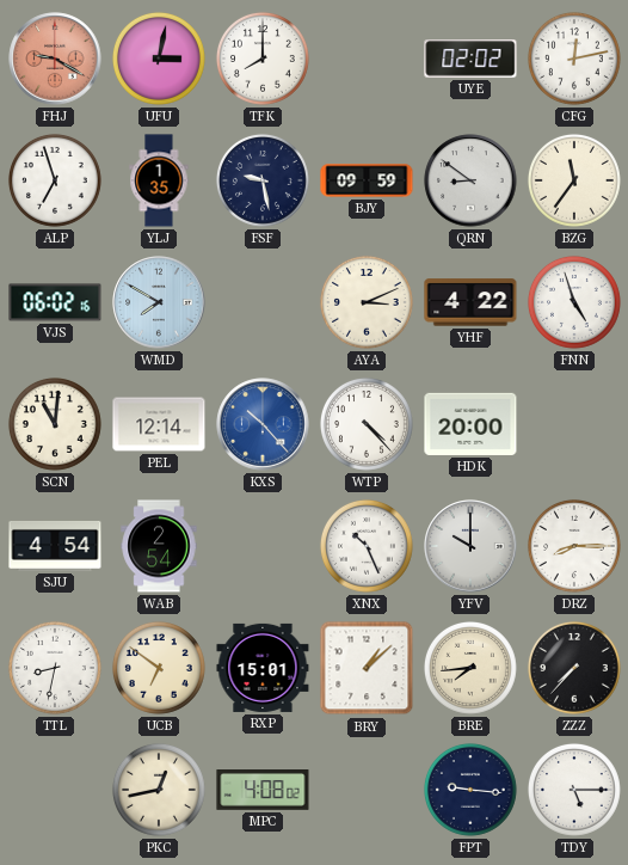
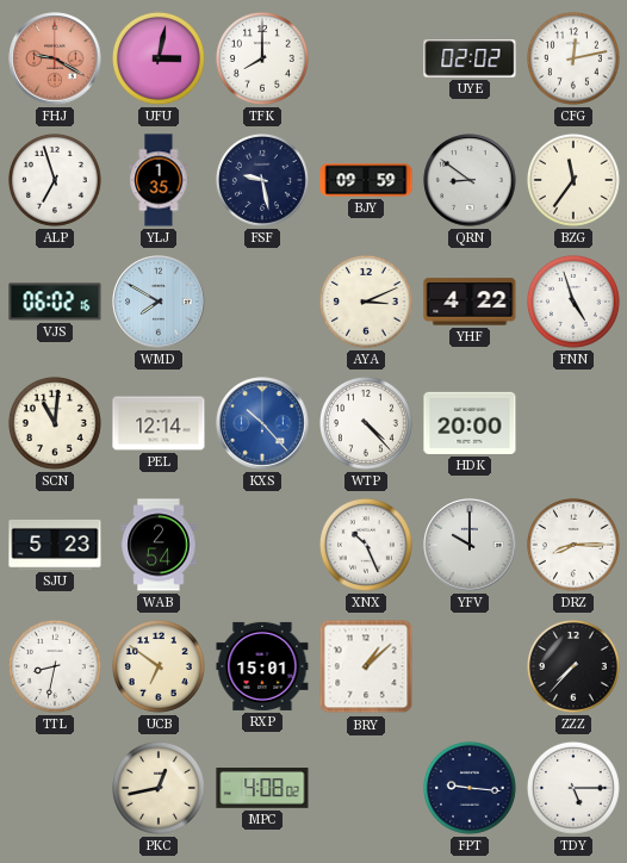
SJU: 4:54 -> 5:23 (55, 545)
BRE: 7:44 -> none (470, 668)
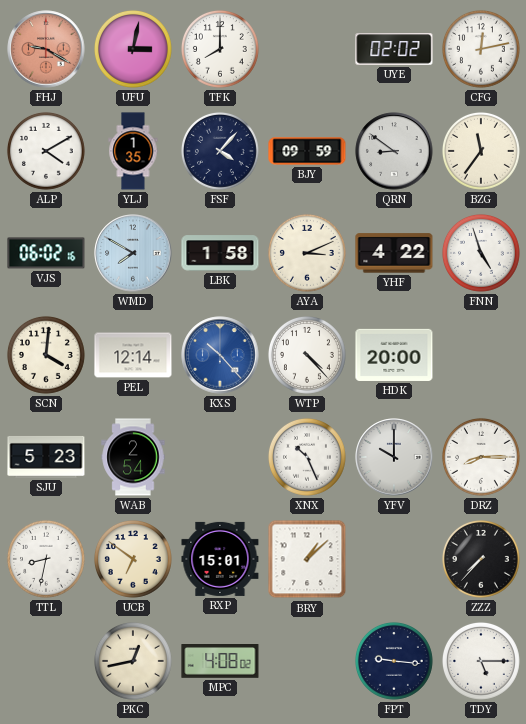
ALP: 6:57 -> 4:10 (46, 151)
FSF: 9:28 -> 4:07 (220, 151)
LBK: none -> 1:58 (220, 253)
SCN: 11:01 -> 4:01 (46, 355)
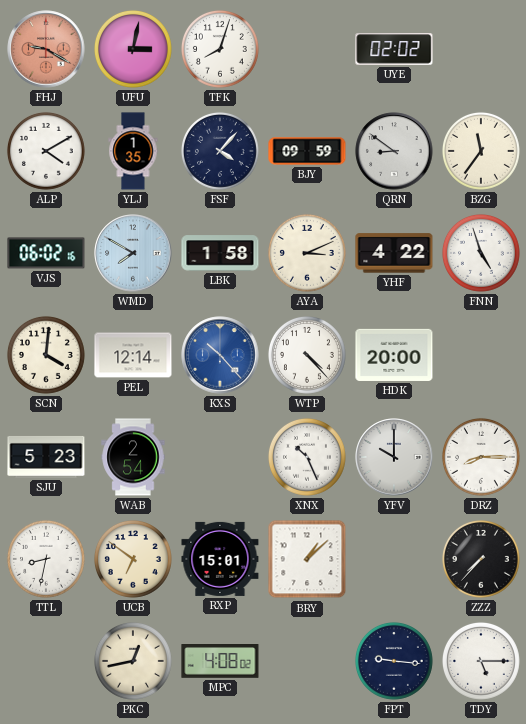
TFK: 8:00 -> 8:03 (220, 49)
CFG: 12:13 -> none (481, 49)
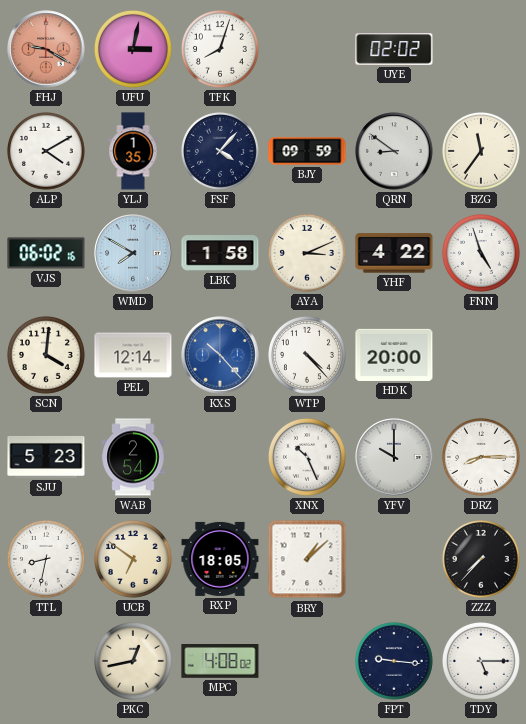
RXP: 15:01 -> 18:05 (220, 559)
